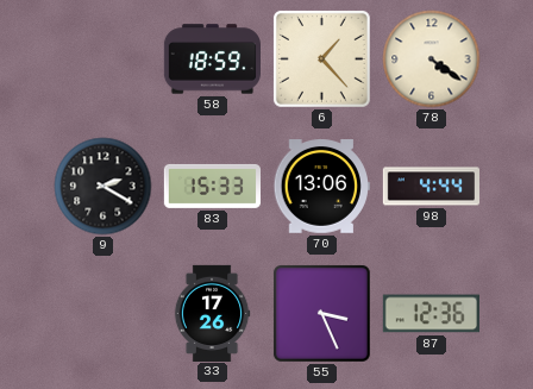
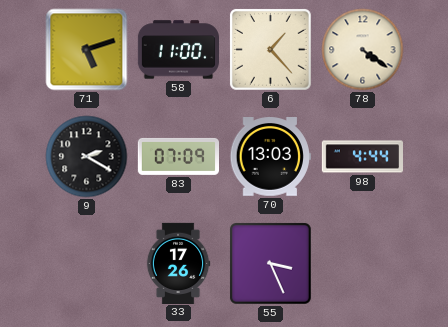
71: none -> 5:12 (87, 50)
58: 18:59 -> 11:00 (178, 50)
83: 15:33 -> 07:09 (178, 156)
70: 13:06 -> 13:03 (270, 157)
87: 12:36 -> none (431, 314)
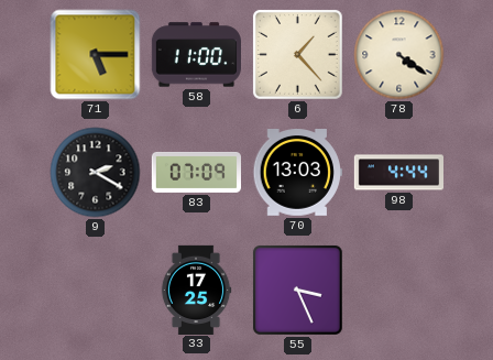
71: 5:12 -> 5:15 (96, 55)
33: 17:26 -> 17:25 (196, 290)
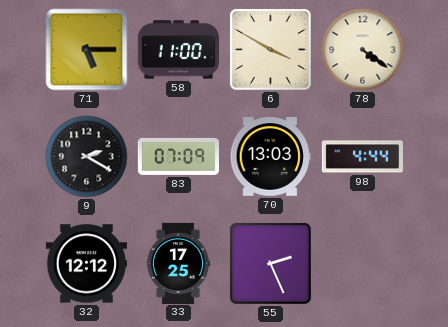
6: 1:23 -> 3:50 (270, 49)
32: none -> 12:12 (86, 264)
55: 3:26 -> 2:26 (270, 263)
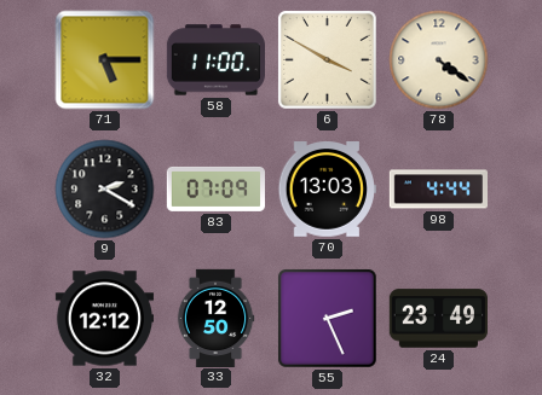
33: 17:25 -> 12:50 (215, 318)
24: none -> 23:49 (438, 319)
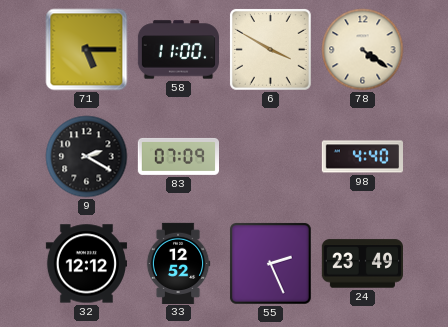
70: 13:03 -> none (327, 190)
98: 4:44 -> 4:40 (362, 157)
33: 12:50 -> 12:52 (178, 263)
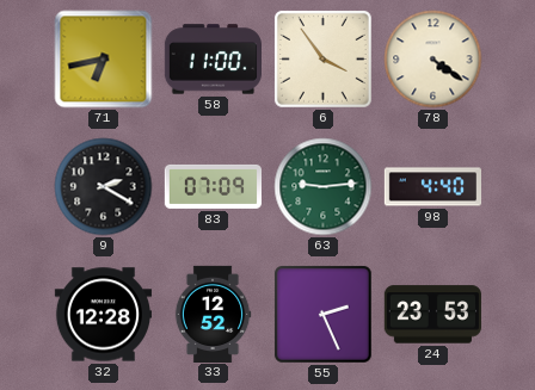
71: 5:15 -> 6:43 (104, 60)
6: 3:50 -> 3:54 (322, 58)
63: none -> 9:14 (324, 187)
32: 12:12 -> 12:28 (103, 315)
24: 23:49 -> 23:53 (432, 315)
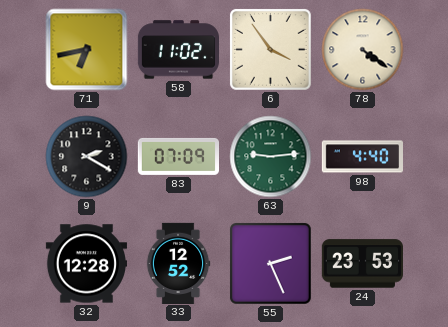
58: 11:00 -> 11:02 (178, 50)
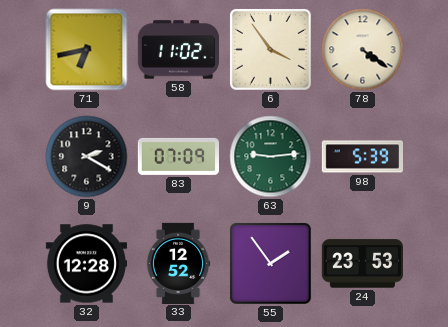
98: 4:40 -> 5:39 (362, 157)
55: 2:26 -> 1:54 (270, 263)
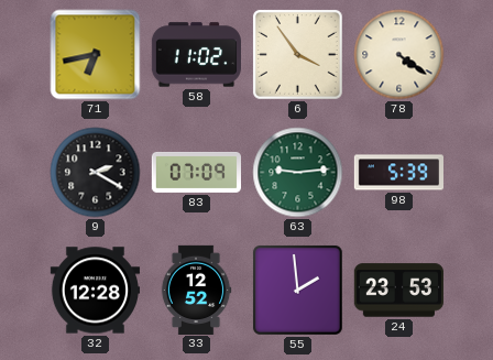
55: 1:54 -> 1:59 (297, 290)
